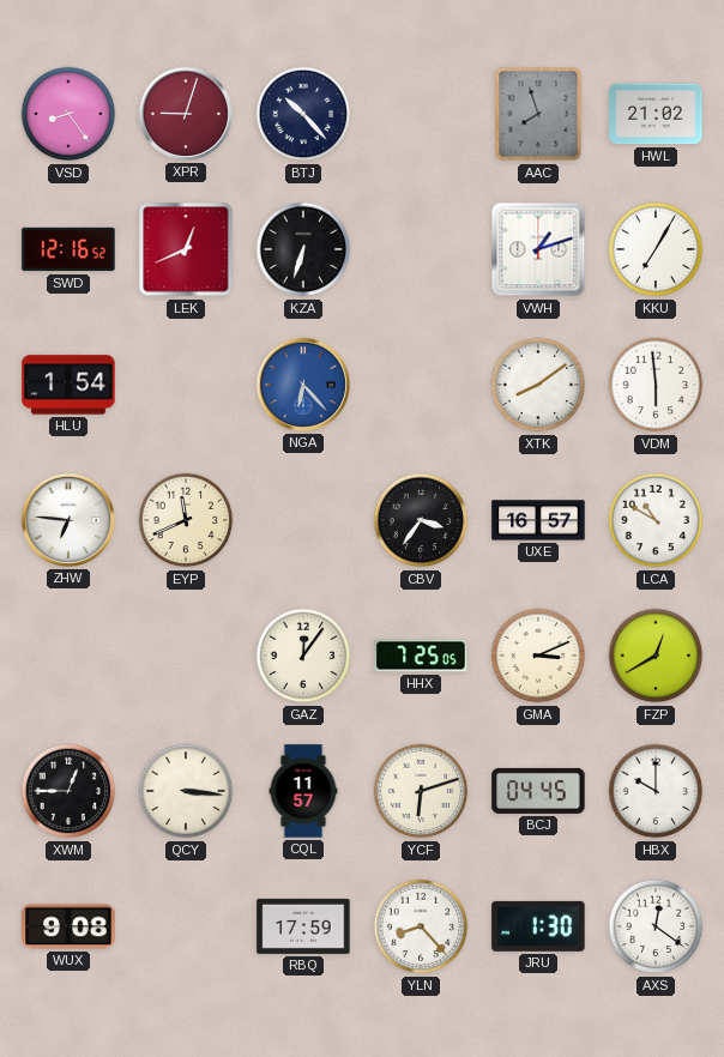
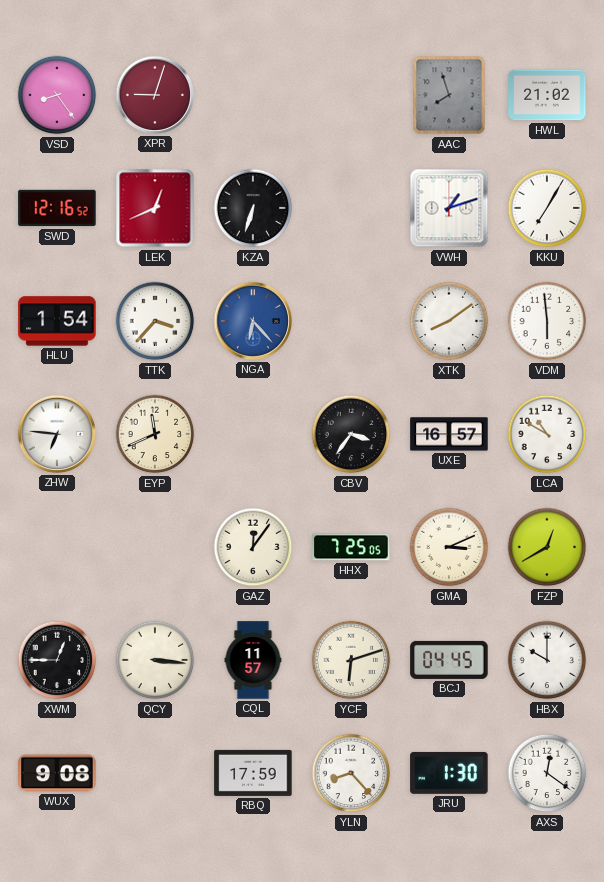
BTJ: 10:23 -> none (303, 114)
TTK: none -> 3:37 (155, 321)
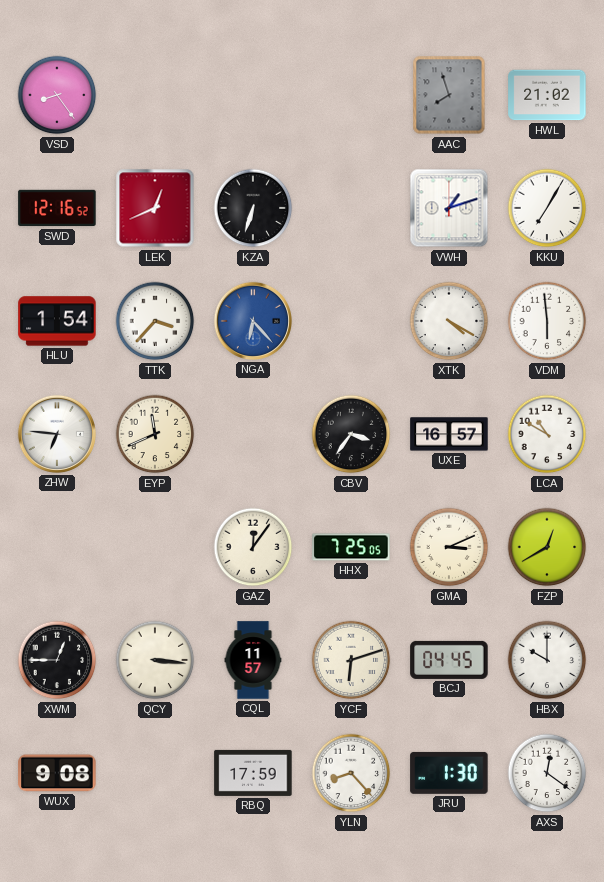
XPR: 9:03 -> none (155, 95)
XTK: 8:09 -> 4:20 (449, 321)
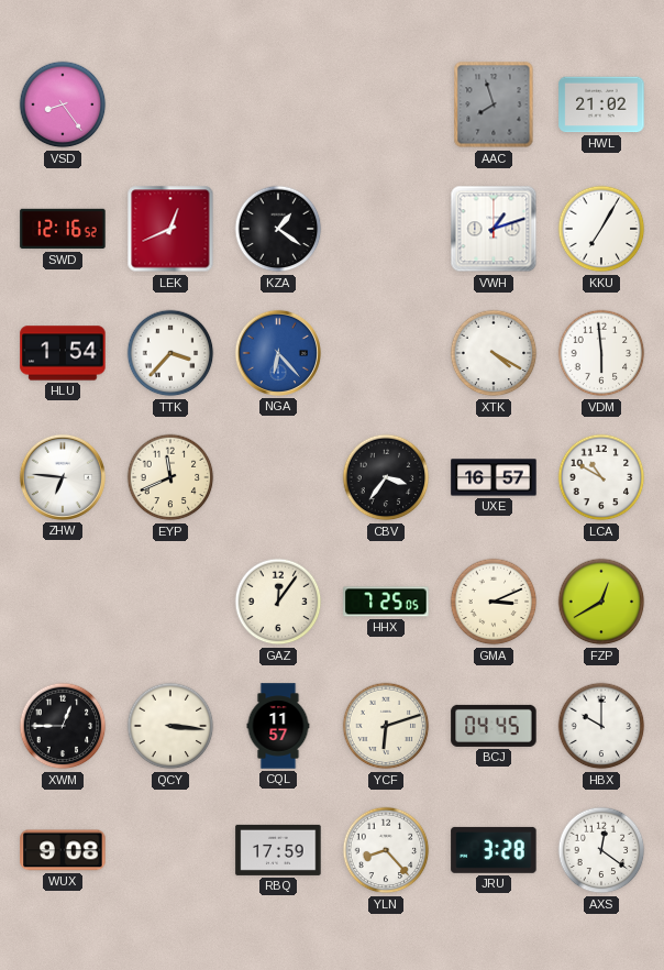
KZA: 6:33 -> 1:21 (278, 229)
JRU: 1:30 -> 3:28 (494, 850)
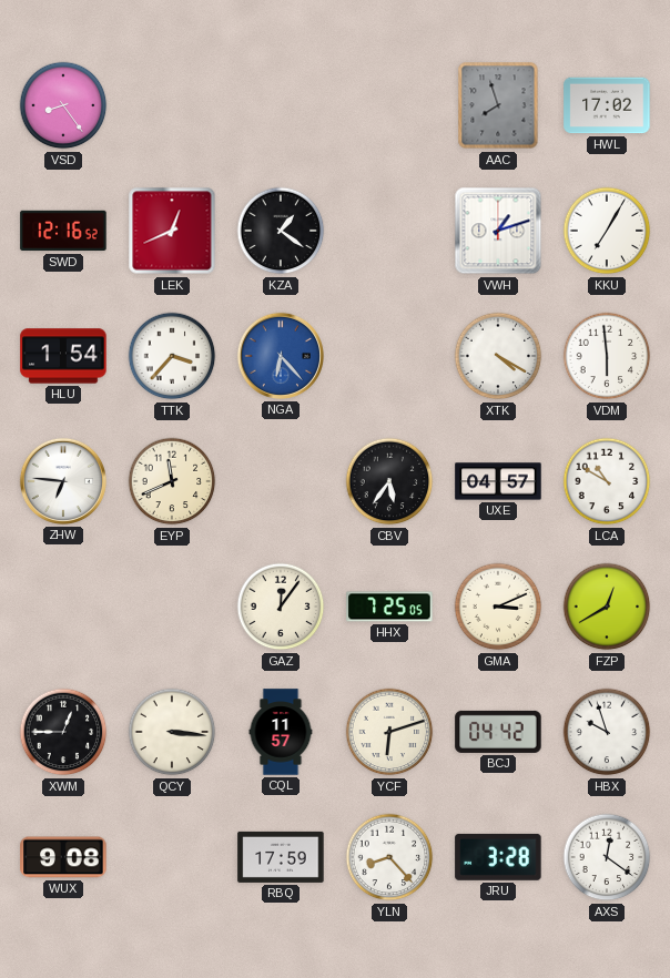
HWL: 21:02 -> 17:02 (607, 105)
CBV: 3:36 -> 5:36 (389, 481)
UXE: 16:57 -> 04:57 (498, 481)
BCJ: 04:45 -> 04:42 (498, 732)
HBX: 10:00 -> 9:57 (607, 732)
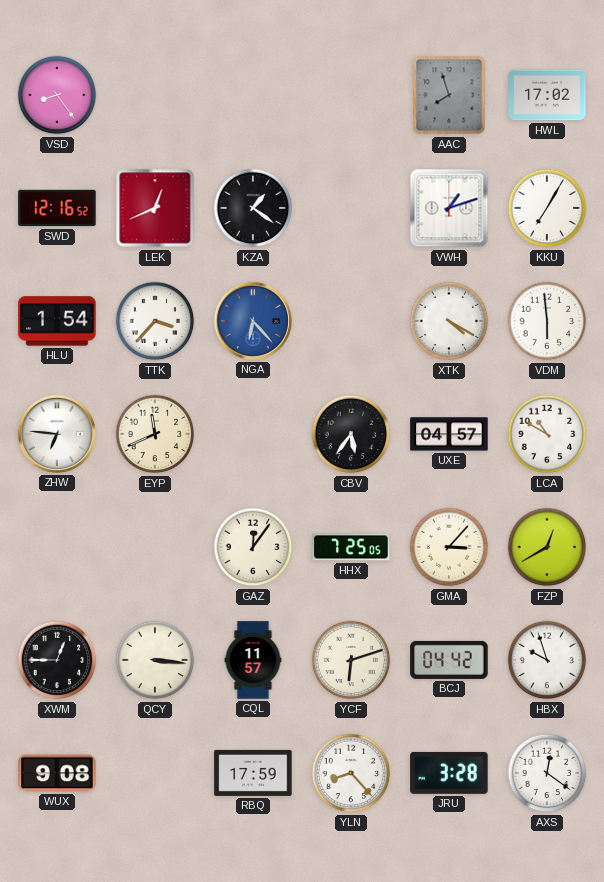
GMA: 3:11 -> 3:07 (449, 547)
